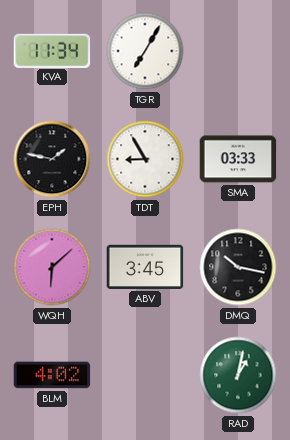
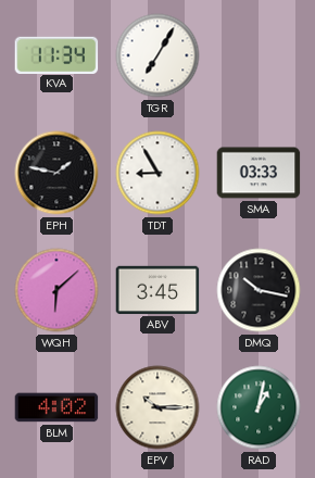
EPV: none -> 10:15 (157, 407)
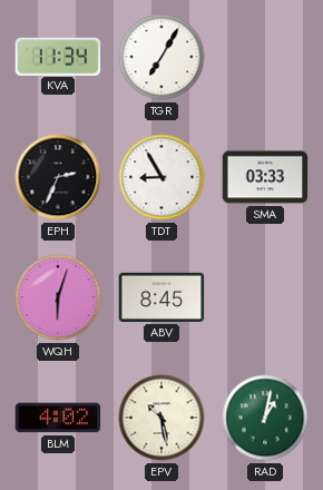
EPH: 1:47 -> 2:34 (58, 177)
WQH: 6:08 -> 6:03 (58, 297)
ABV: 3:45 -> 8:45 (161, 297)
DMQ: 10:17 -> none (259, 290)
EPV: 10:15 -> 10:28 (161, 418)
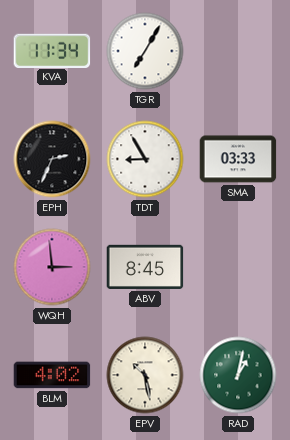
WQH: 6:03 -> 2:59 (52, 267)
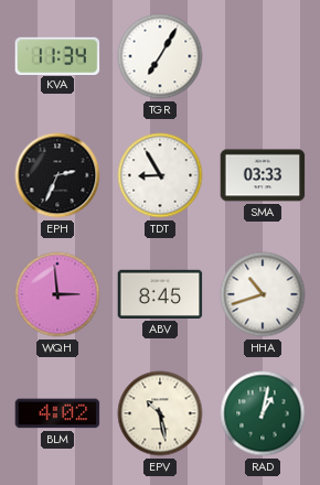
HHA: none -> 10:42 (263, 294)
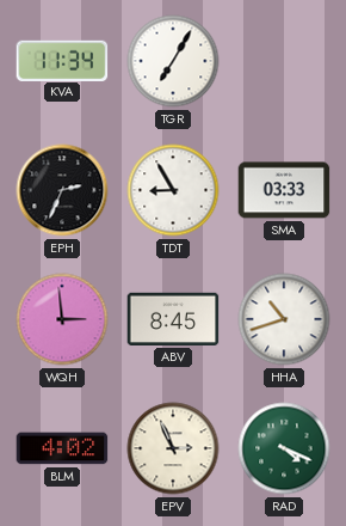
EPV: 10:28 -> 2:56 (173, 448)
RAD: 1:02 -> 4:19 (284, 448)
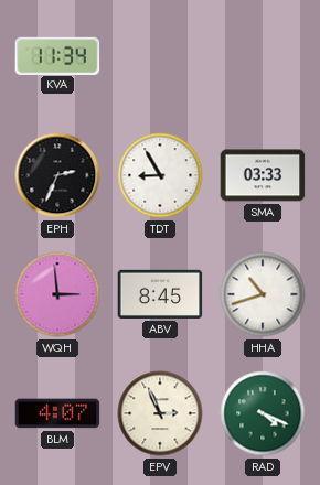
TGR: 7:05 -> none (173, 61)
BLM: 4:02 -> 4:07 (57, 413)
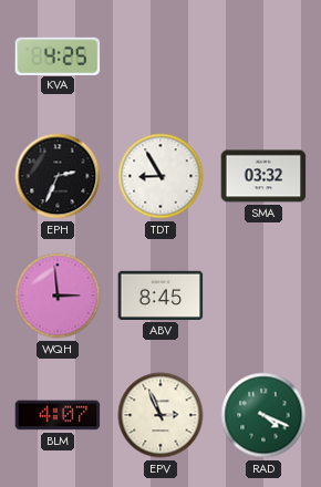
KVA: 11:34 -> 4:25 (58, 55)
SMA: 03:33 -> 03:32 (263, 176)
HHA: 10:42 -> none (263, 294)
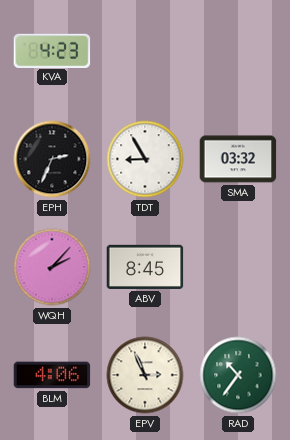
KVA: 4:25 -> 4:23 (52, 50)
WQH: 2:59 -> 2:07 (52, 267)
BLM: 4:07 -> 4:06 (52, 375)
RAD: 4:19 -> 10:36 (238, 375)
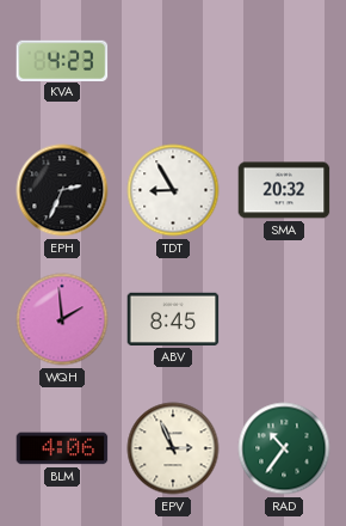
SMA: 03:32 -> 20:32 (284, 190)
WQH: 2:07 -> 1:59 (62, 319)
